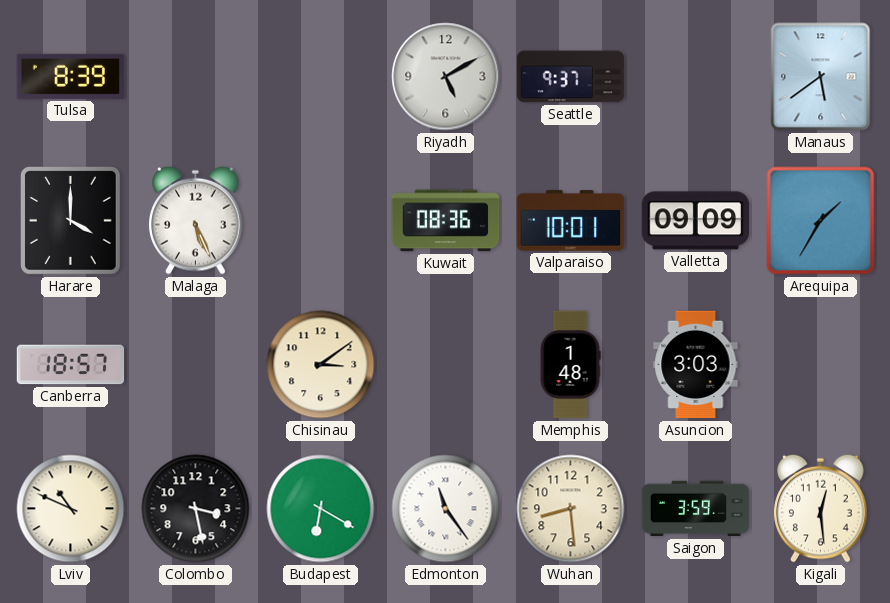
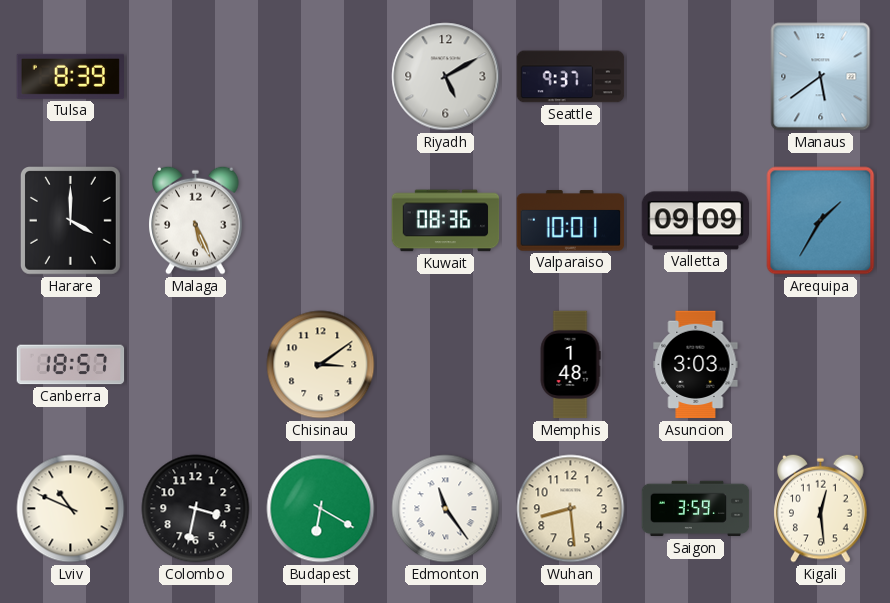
Colombo: 3:28 -> 3:32 (196, 509)
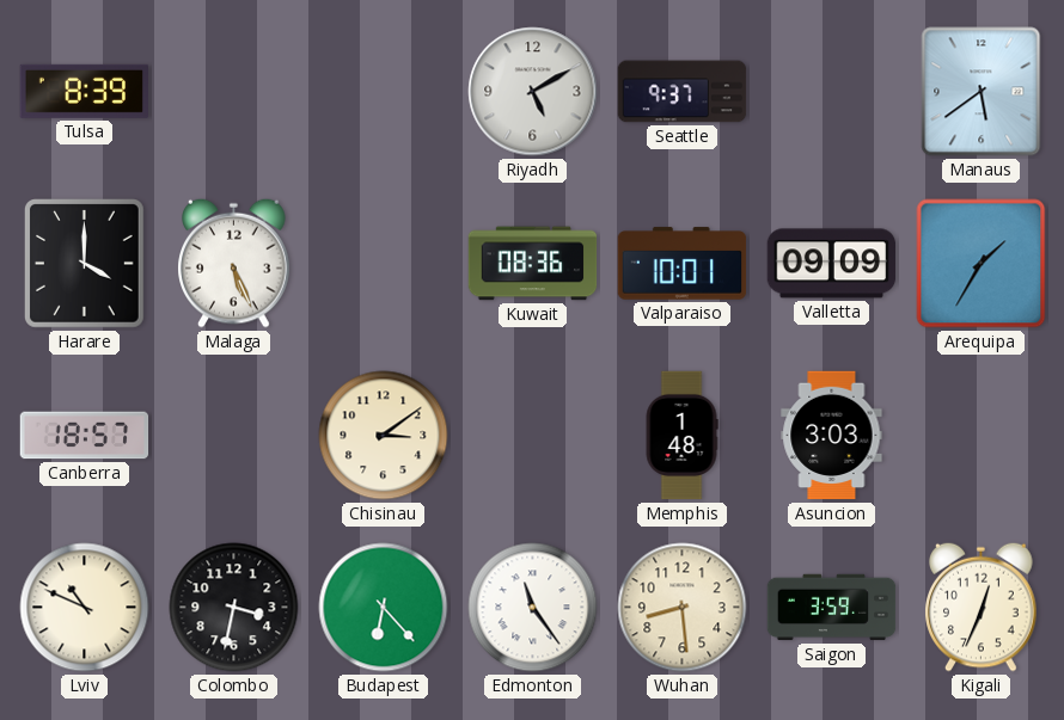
Budapest: 6:20 -> 6:23 (384, 608)
Kigali: 12:29 -> 12:34 (982, 607)
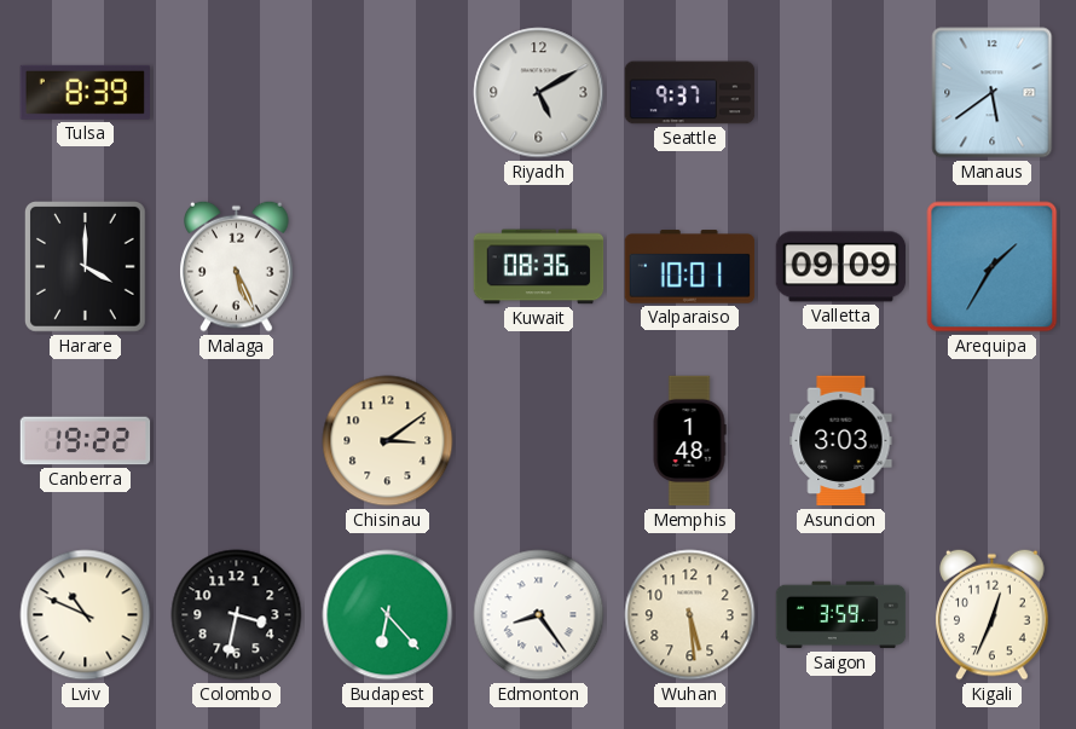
Canberra: 18:57 -> 19:22 (86, 441)
Edmonton: 11:24 -> 8:24 (539, 615)
Wuhan: 8:29 -> 5:29 (690, 615)
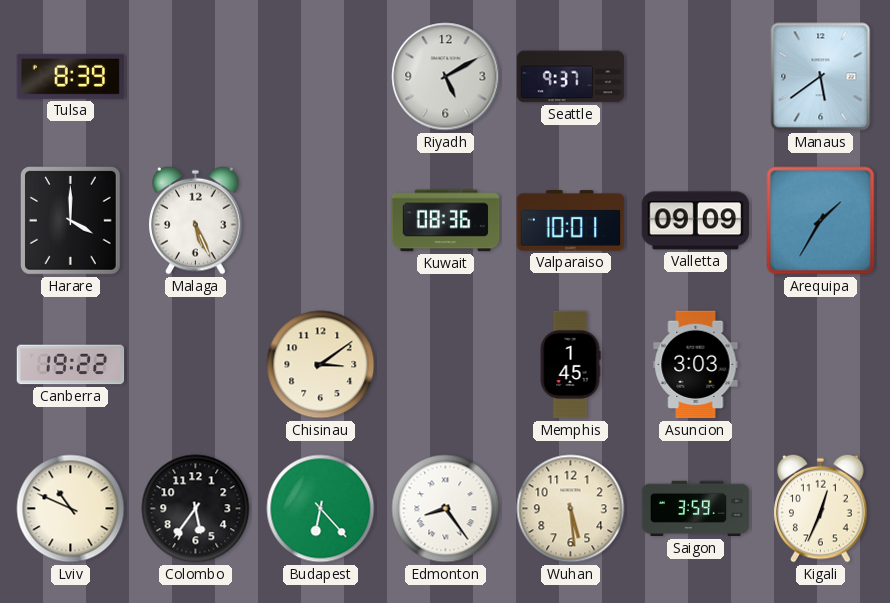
Memphis: 1:48 -> 1:45 (570, 365)
Colombo: 3:32 -> 5:36 (196, 509)
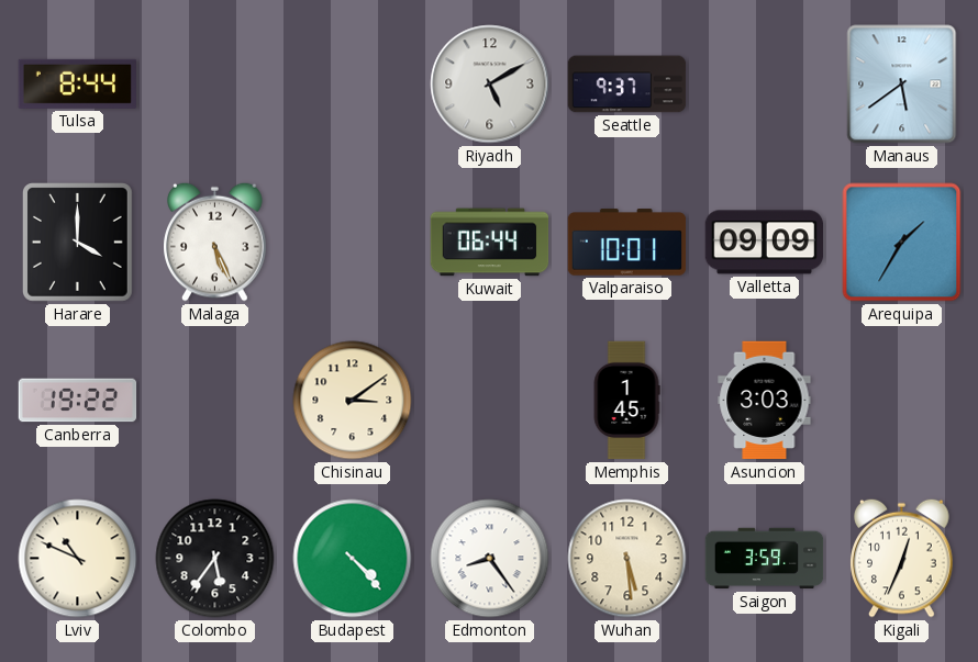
Tulsa: 8:39 -> 8:44 (77, 83)
Kuwait: 08:36 -> 06:44 (490, 243)
Budapest: 6:23 -> 4:23 (353, 559)
